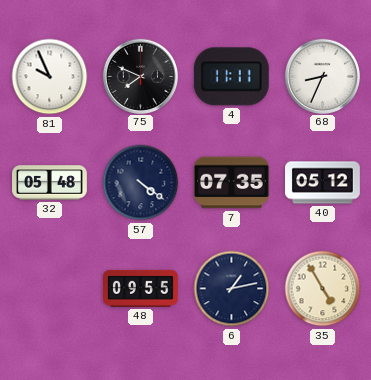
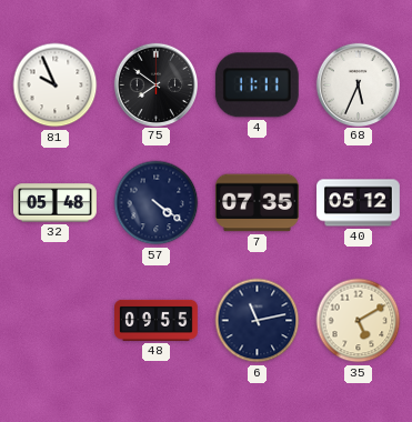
75: 7:49 -> 7:51 (155, 84)
68: 8:34 -> 5:34 (358, 84)
6: 1:13 -> 11:13 (258, 321)
35: 4:55 -> 5:10 (359, 321)
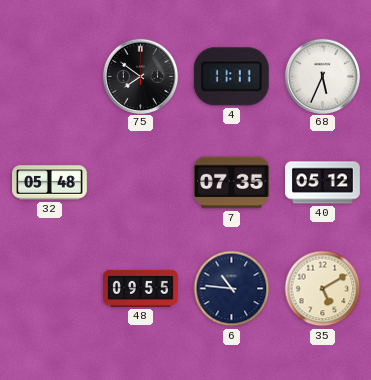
81: 9:56 -> none (56, 86)
57: 4:21 -> none (157, 203)
6: 11:13 -> 10:46 (232, 289)
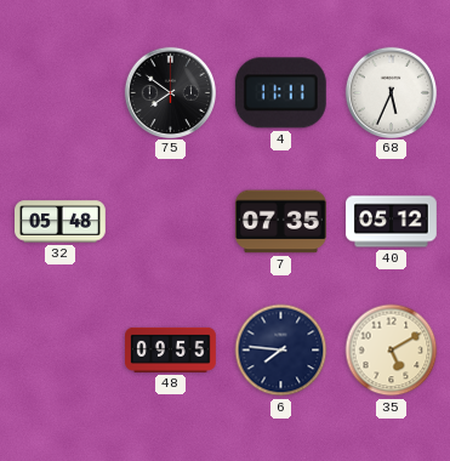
6: 10:46 -> 7:46 (281, 351)
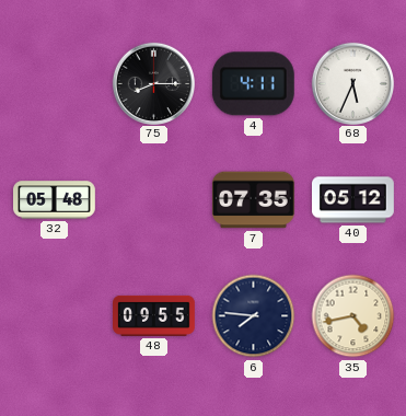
75: 7:51 -> 8:15 (153, 83)
4: 11:11 -> 4:11 (253, 84)
35: 5:10 -> 4:43 (353, 316)
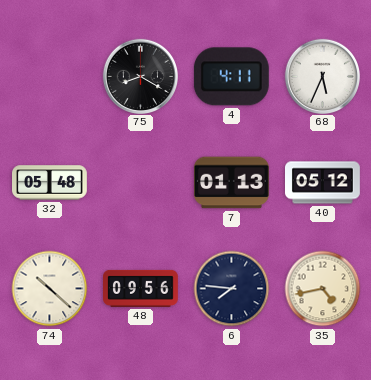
75: 8:15 -> 8:20 (140, 76)
7: 07:35 -> 01:13 (232, 183)
74: none -> 10:22 (50, 289)
48: 09:55 -> 09:56 (141, 288)
